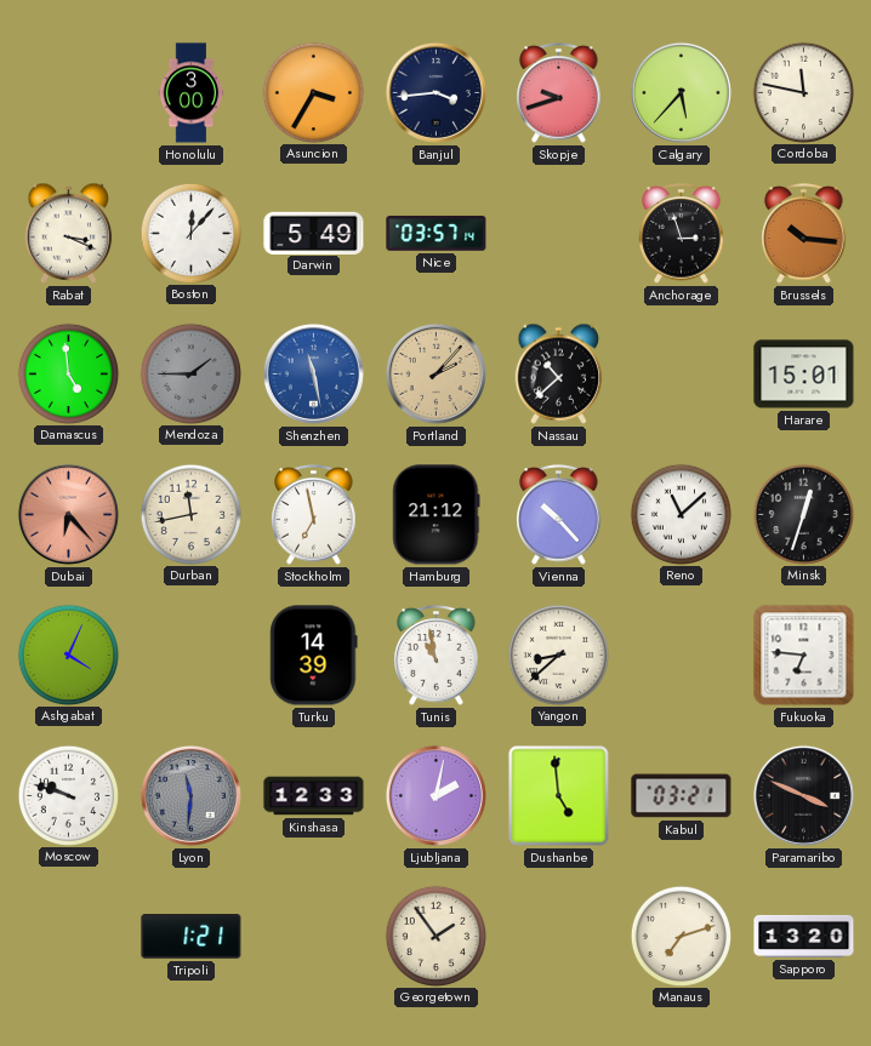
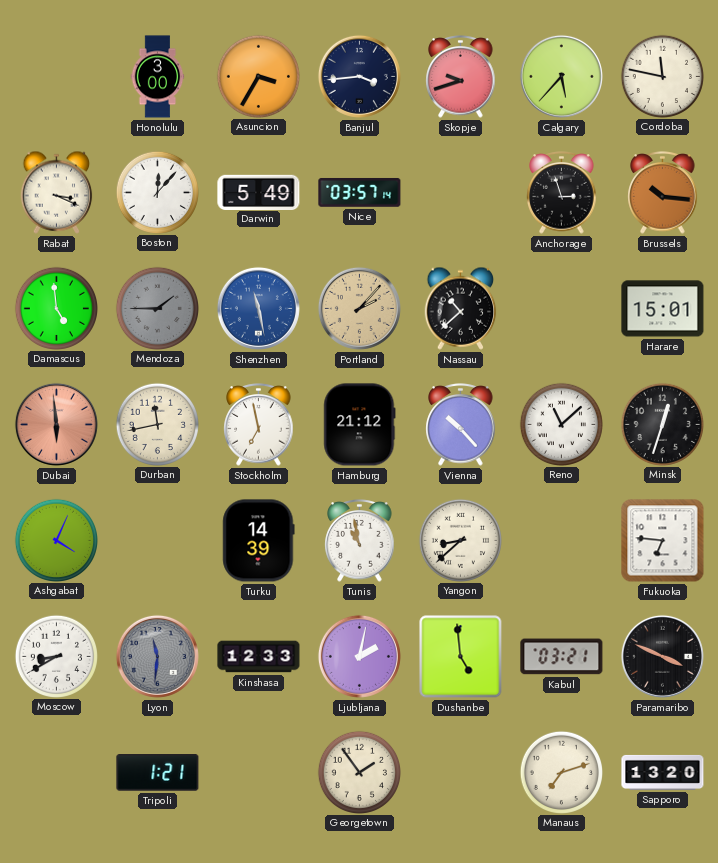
Dubai: 6:23 -> 5:59 (56, 424)
Moscow: 9:48 -> 8:40 (56, 656)
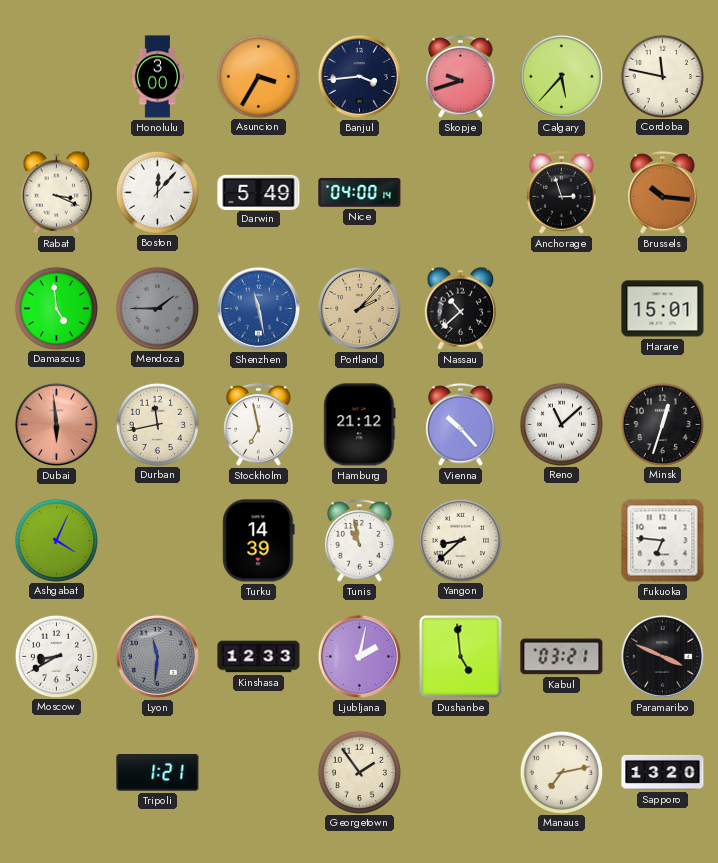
Nice: 03:57 -> 04:00 (360, 193)
Manaus: 7:12 -> 7:13 (561, 772)
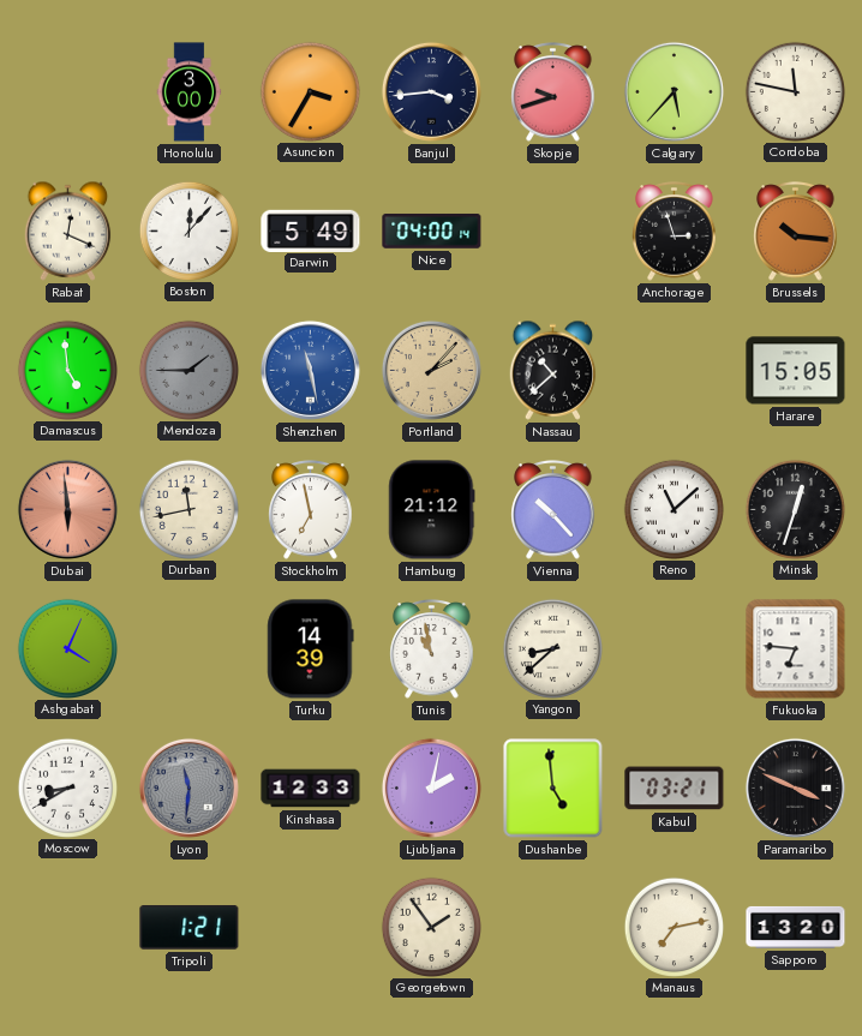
Rabat: 3:19 -> 12:19 (68, 230)
Harare: 15:01 -> 15:05 (796, 371)
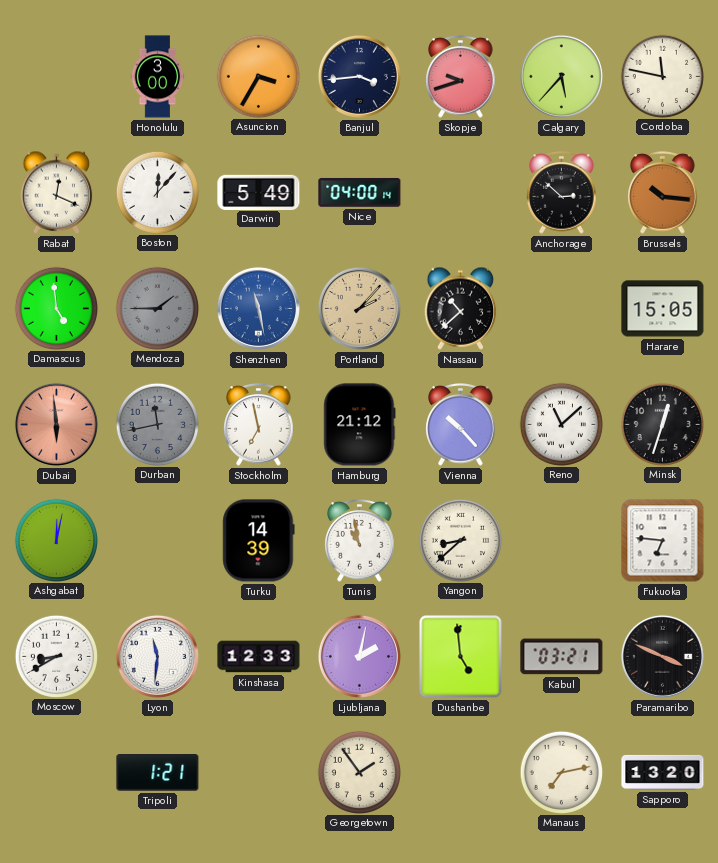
Anchorage: 2:57 -> 2:52 (562, 193)
Durban dial: cream -> grey (157, 424)
Ashgabat: 4:04 -> 12:02 (56, 540)
Lyon dial: grey -> white (157, 656)
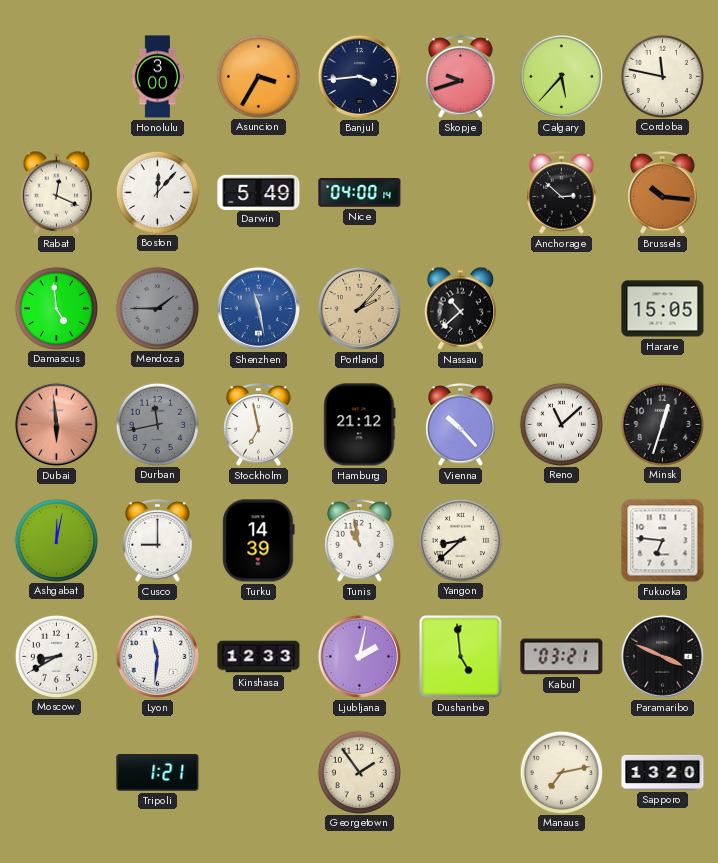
Cusco: none -> 9:00 (158, 541)
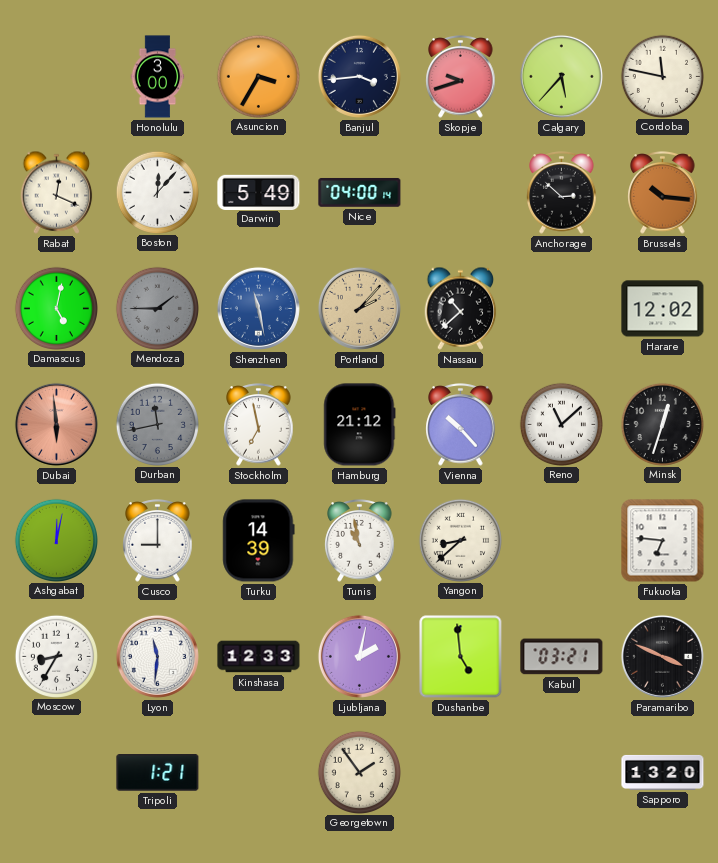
Damascus: 4:59 -> 5:02 (56, 308)
Harare: 15:05 -> 12:02 (663, 309)
Moscow: 8:40 -> 8:35 (56, 656)
Manaus: 7:13 -> none (561, 772)
